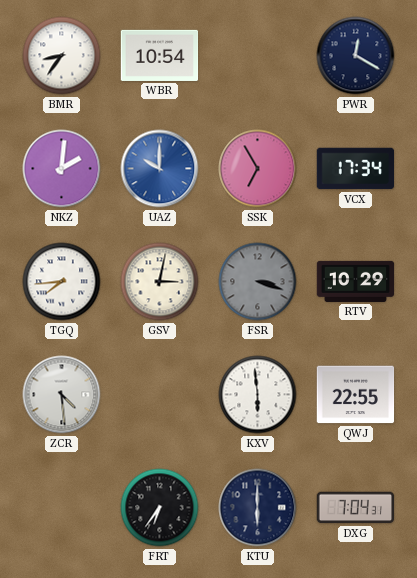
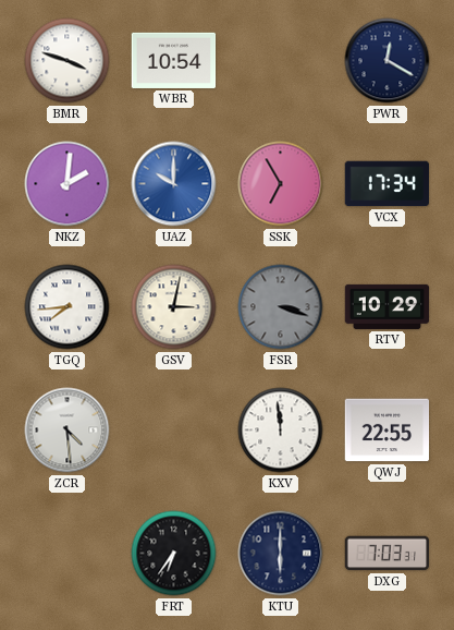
BMR: 8:36 -> 3:48 (68, 61)
KXV: 5:59 -> 11:59 (281, 431)
DXG: 7:04 -> 7:03 (388, 554)
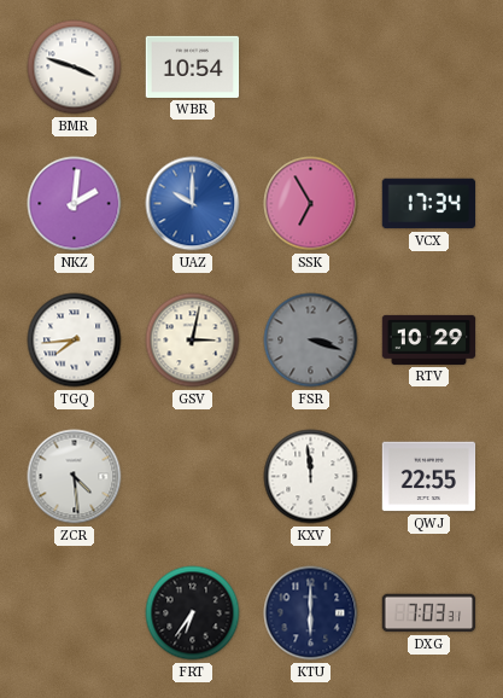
PWR: 12:20 -> none (388, 61)
